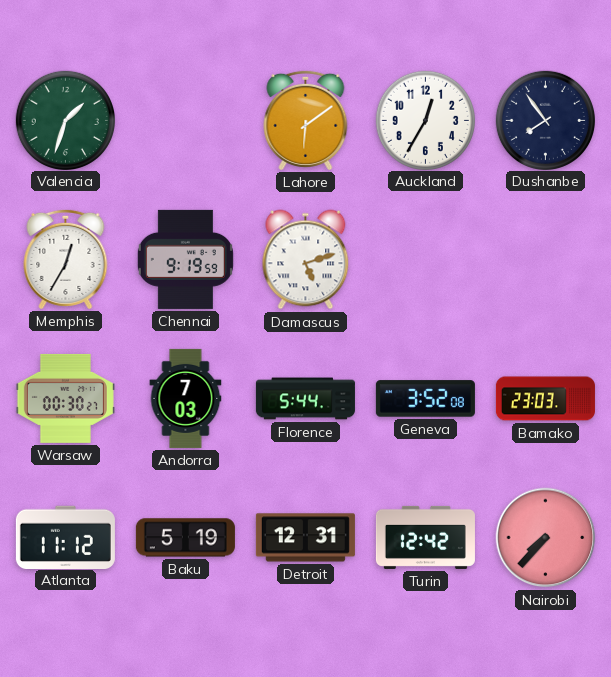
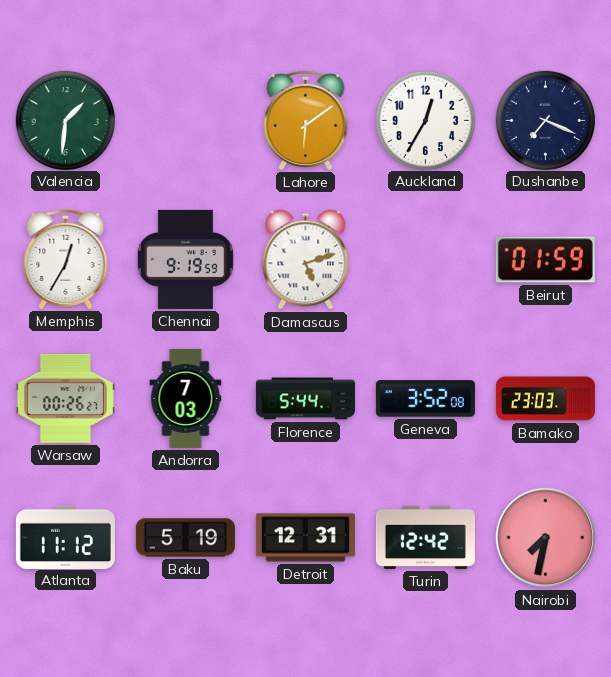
Valencia: 1:33 -> 1:31 (65, 120)
Dushanbe: 7:54 -> 7:19 (545, 120)
Beirut: none -> 01:59 (545, 260)
Warsaw: 00:30 -> 00:26 (65, 398)
Nairobi: 7:37 -> 7:32 (546, 538)
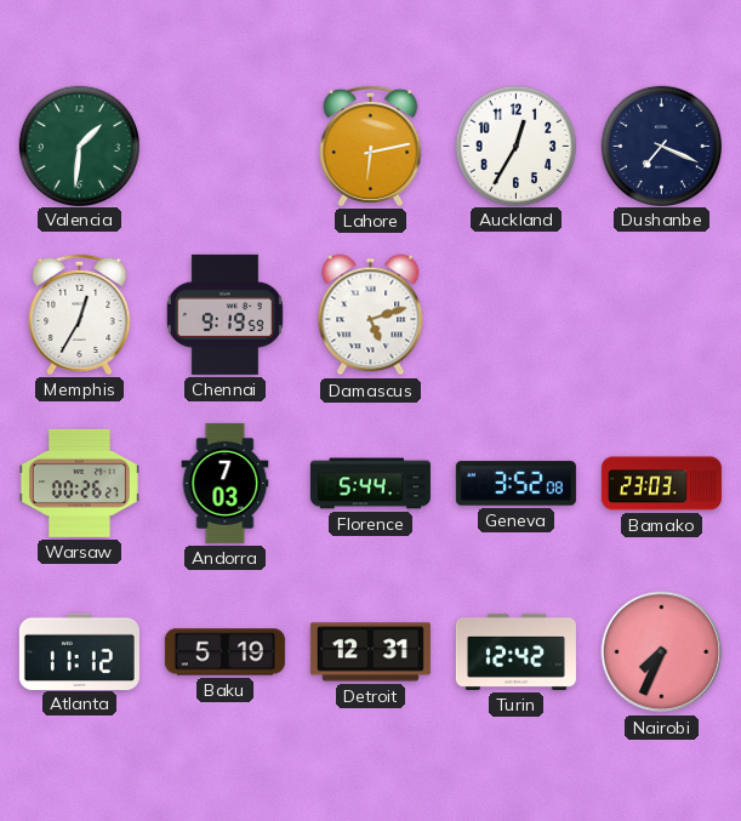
Lahore: 6:09 -> 6:13 (371, 146)
Beirut: 01:59 -> none (545, 260)
Nairobi: 7:32 -> 7:34 (662, 652)
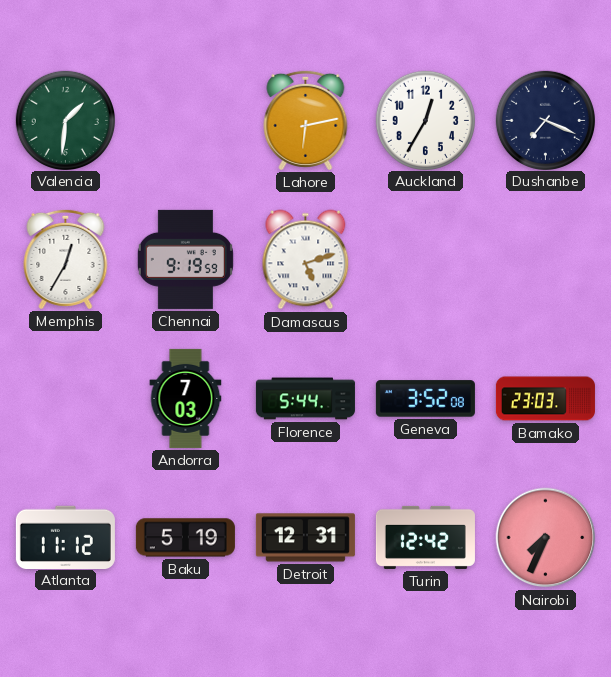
Warsaw: 00:26 -> none (79, 483)
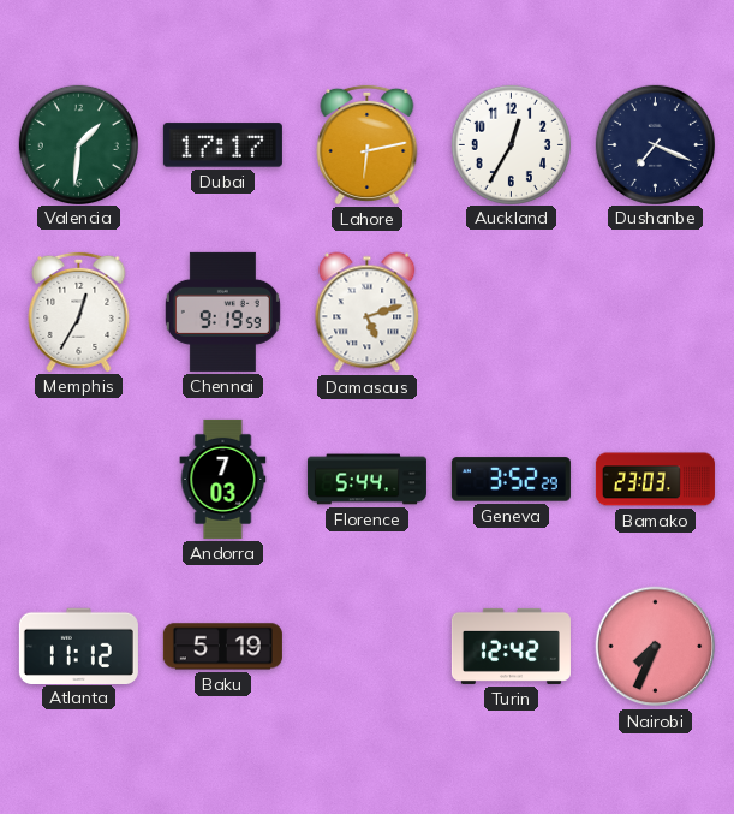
Dubai: none -> 17:17 (222, 145)
Geneva: 3:52:08 -> 3:52:29 (511, 480)
Detroit: 12:31 -> none (305, 538)
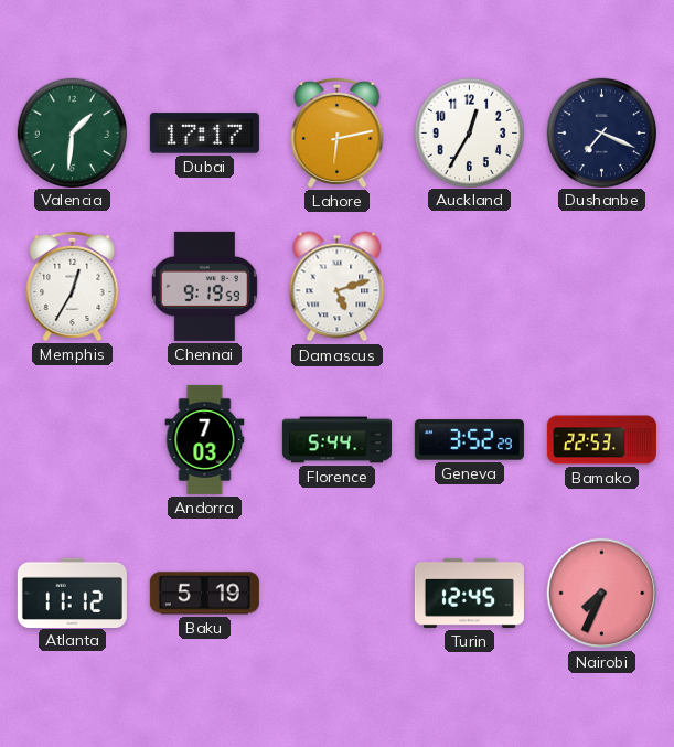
Bamako: 23:03 -> 22:53 (601, 440)
Turin: 12:42 -> 12:45 (469, 593)
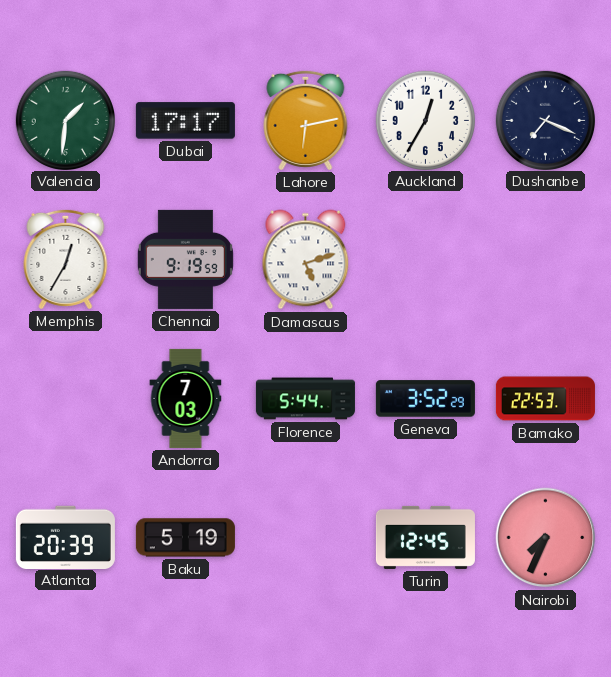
Atlanta: 11:12 -> 20:39 (65, 537)
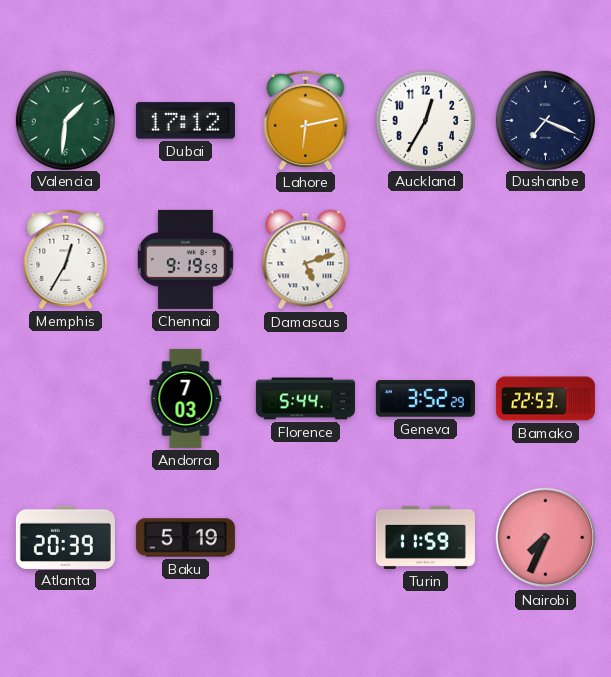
Dubai: 17:17 -> 17:12 (185, 121)
Turin: 12:45 -> 11:59 (425, 537)
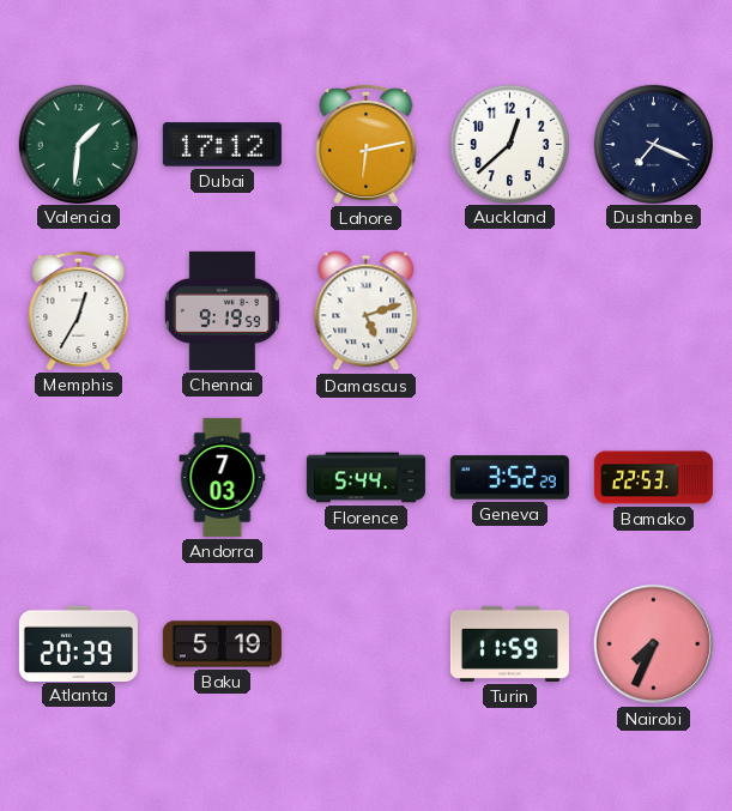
Auckland: 12:35 -> 12:38 (509, 144)
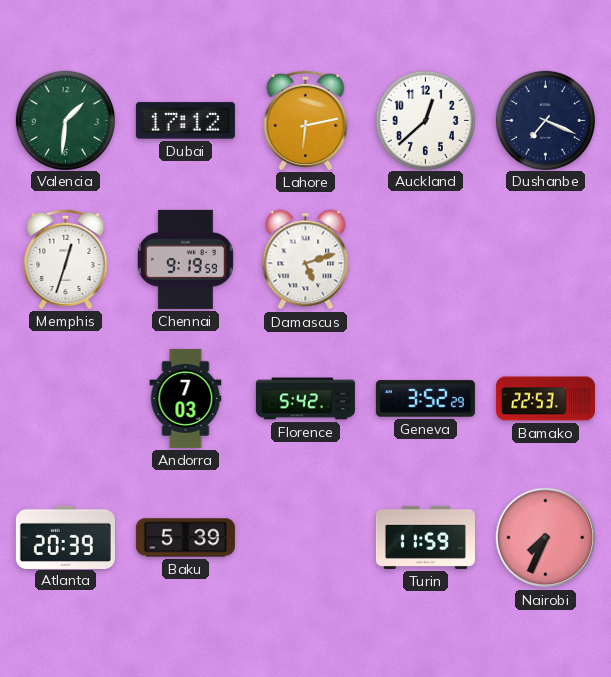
Memphis: 12:35 -> 12:33 (66, 259)
Florence: 5:44 -> 5:42 (305, 399)
Baku: 5:19 -> 5:39 (185, 538)
